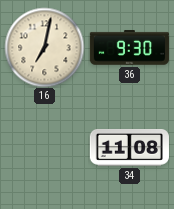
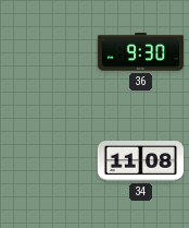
16: 7:02 -> none (44, 47)
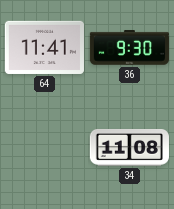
64: none -> 11:41 (44, 47)
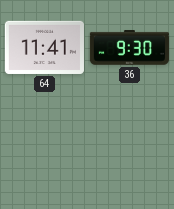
34: 11:08 -> none (129, 148)
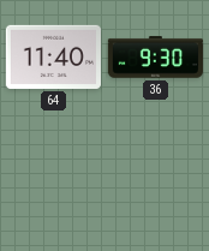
64: 11:41 -> 11:40 (53, 56)
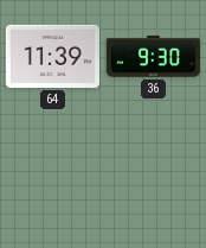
64: 11:40 -> 11:39 (52, 56)
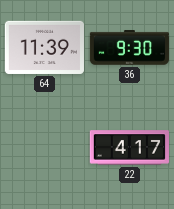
22: none -> 4:17 (129, 148)
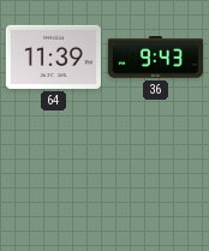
36: 9:30 -> 9:43 (155, 58)
22: 4:17 -> none (129, 148)
